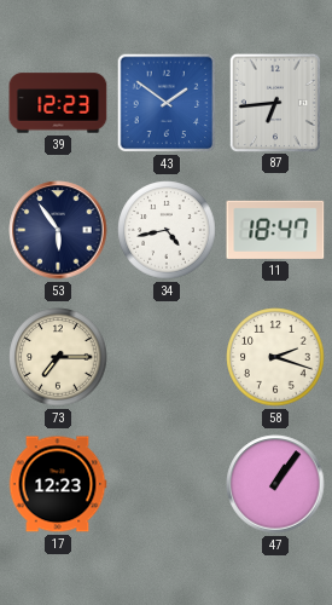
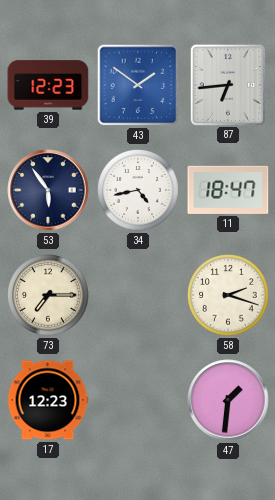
47: 1:06 -> 1:31 (228, 400)
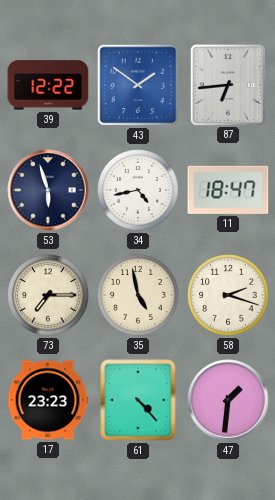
39: 12:23 -> 12:22 (48, 85)
53: 5:54 -> 5:57 (48, 190)
35: none -> 4:58 (138, 295)
17: 12:23 -> 23:23 (48, 400)
61: none -> 4:23 (138, 400)
